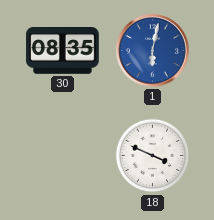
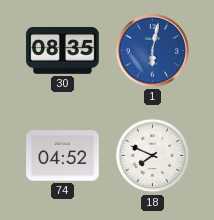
74: none -> 04:52 (63, 156)
18: 3:49 -> 7:49 (153, 156)
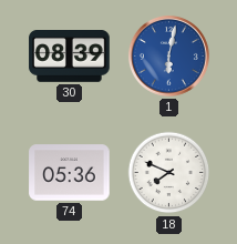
30: 08:35 -> 08:39 (70, 57)
74: 04:52 -> 05:36 (70, 173)
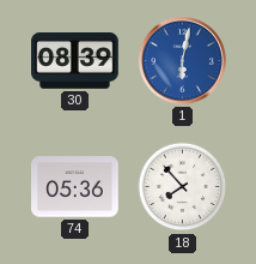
18: 7:49 -> 7:53 (183, 187)
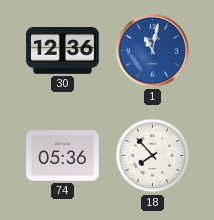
30: 08:39 -> 12:36 (63, 51)
1: 6:02 -> 11:02 (152, 50)
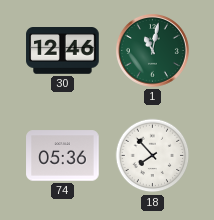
30: 12:36 -> 12:46 (63, 51)
1 dial: blue -> green (152, 50)
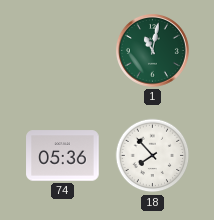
30: 12:46 -> none (63, 51)
